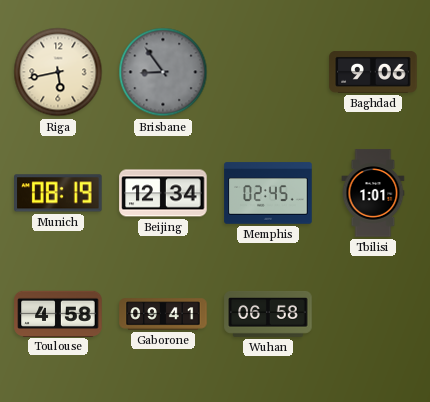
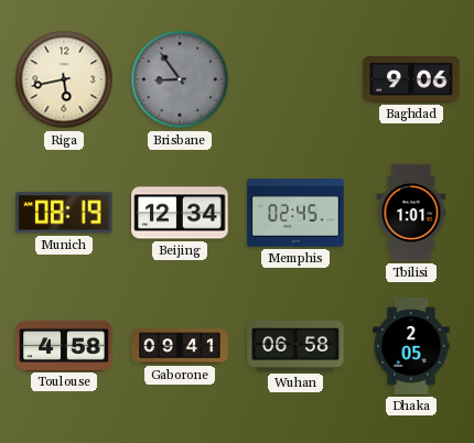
Dhaka: none -> 2:05 (411, 346)
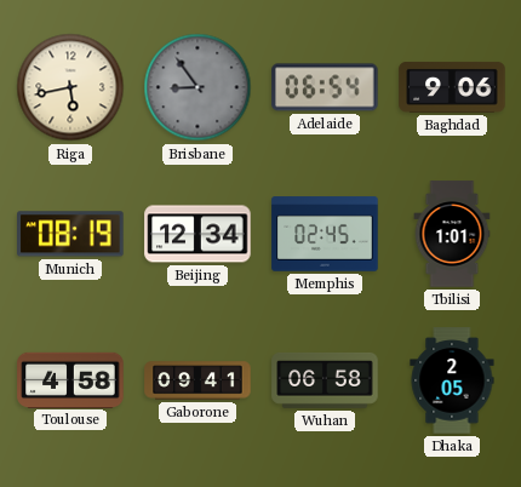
Adelaide: none -> 06:54 (325, 87)
